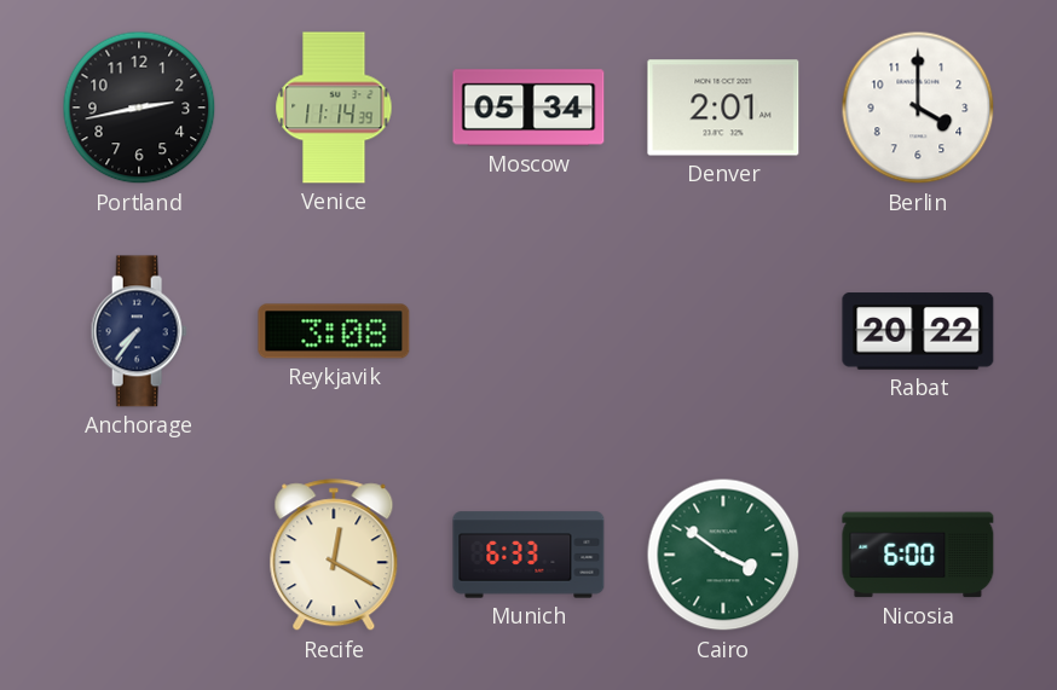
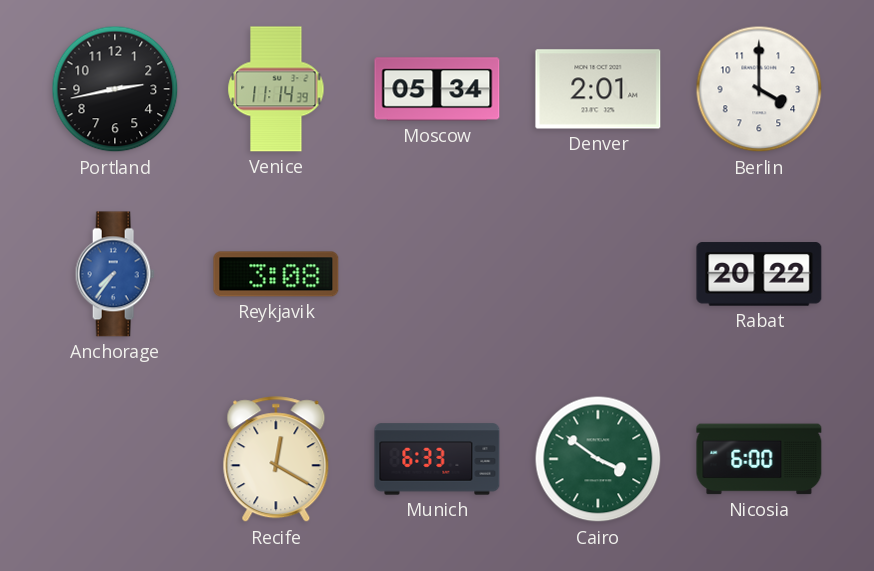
Anchorage dial: navy -> blue (115, 274)
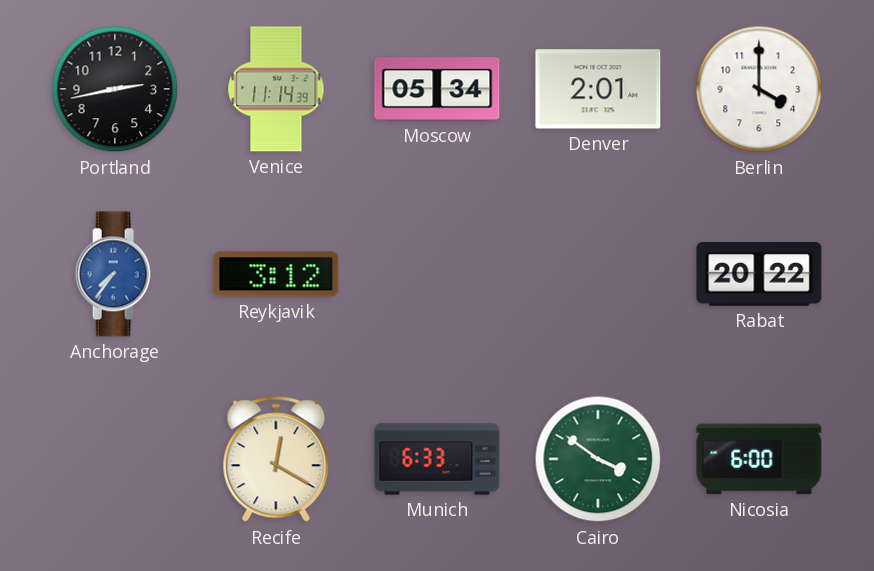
Reykjavik: 3:08 -> 3:12 (276, 274)
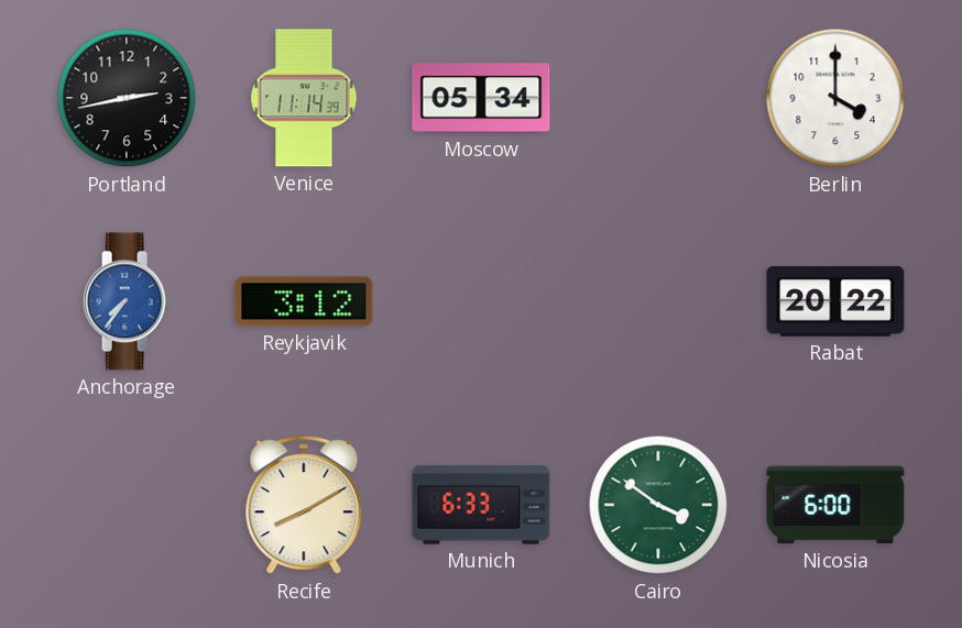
Denver: 2:01 -> none (598, 89)
Recife: 12:20 -> 8:10 (304, 506)
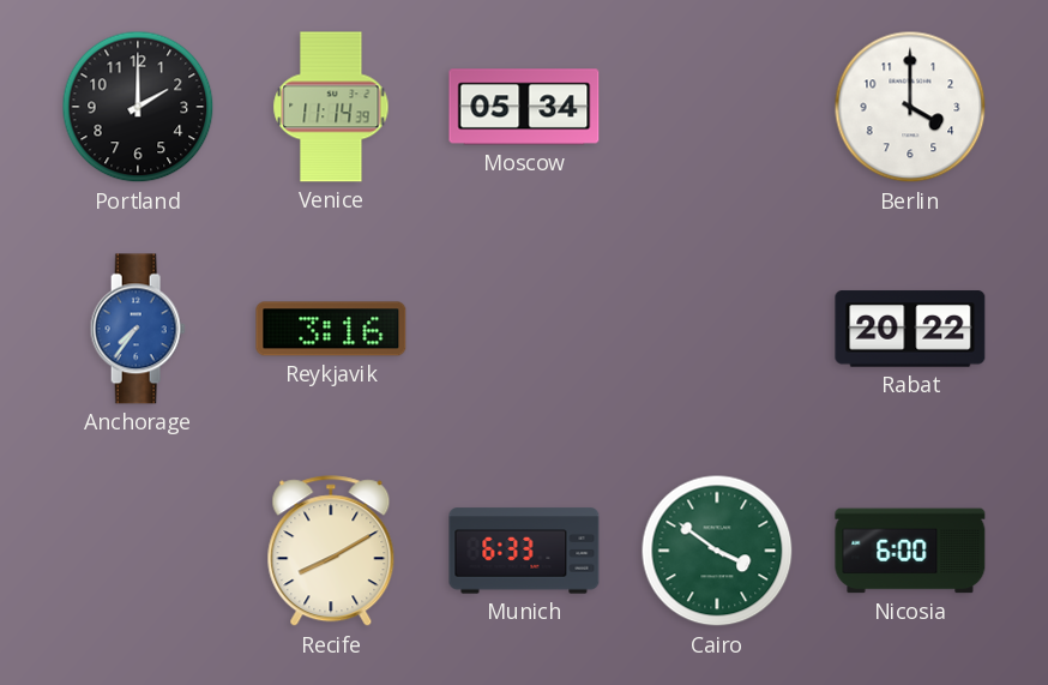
Portland: 2:43 -> 2:00 (138, 107)
Reykjavik: 3:12 -> 3:16 (331, 329)
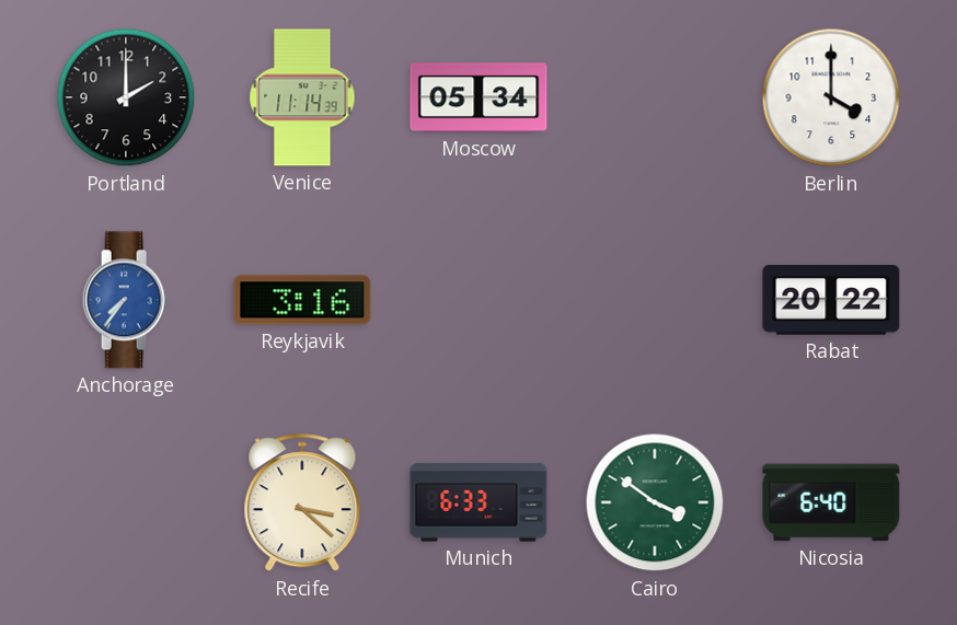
Recife: 8:10 -> 3:22 (302, 504)
Nicosia: 6:00 -> 6:40 (831, 502)
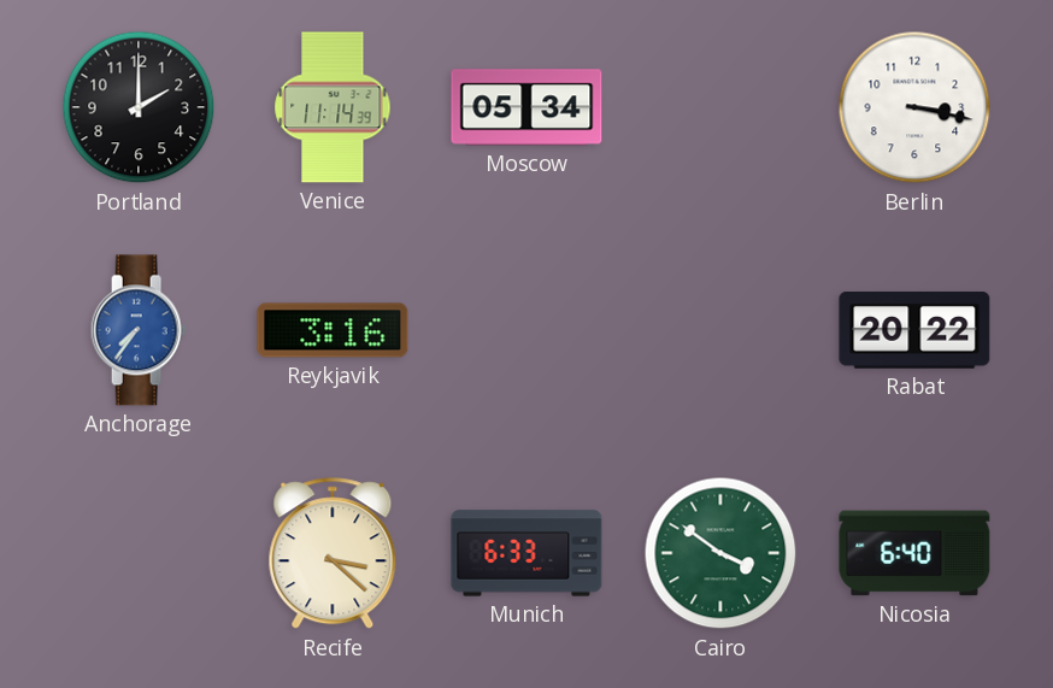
Berlin: 4:00 -> 3:17 (914, 107)
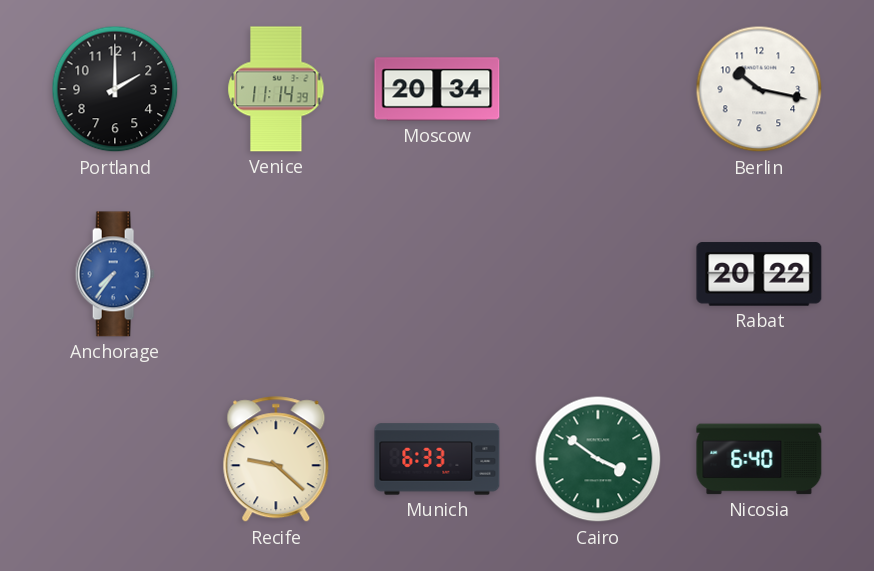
Moscow: 05:34 -> 20:34 (437, 89)
Berlin: 3:17 -> 10:17 (759, 89)
Reykjavik: 3:16 -> none (333, 330)
Recife: 3:22 -> 9:22 (276, 460)
